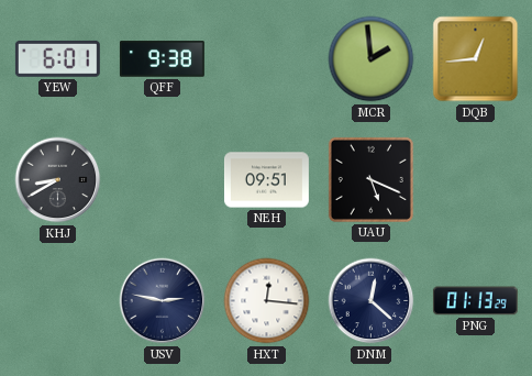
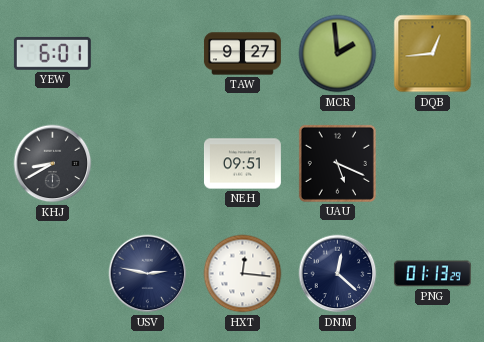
QFF: 9:38 -> none (162, 59)
TAW: none -> 9:27 (242, 54)
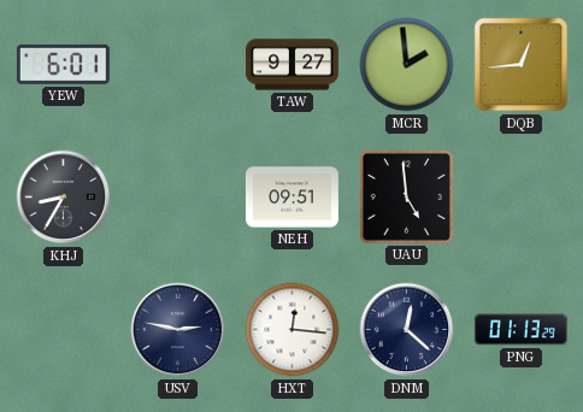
KHJ: 8:40 -> 8:35 (64, 198)
UAU: 5:19 -> 4:59 (406, 196)
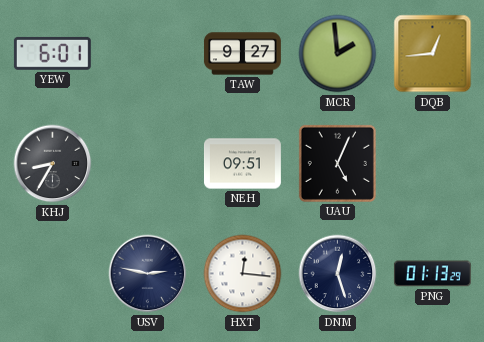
UAU: 4:59 -> 5:04 (337, 163)
DNM: 12:22 -> 12:27 (338, 274)
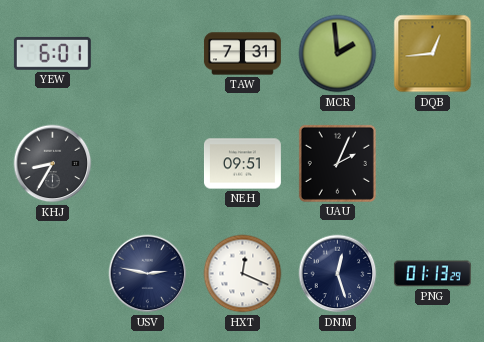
TAW: 9:27 -> 7:31 (242, 54)
UAU: 5:04 -> 2:04 (337, 163)
HXT: 12:16 -> 12:19 (243, 274)
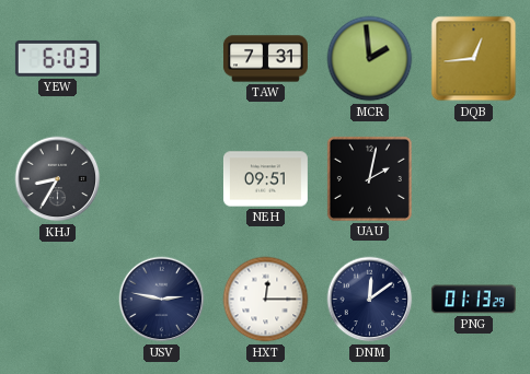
YEW: 6:01 -> 6:03 (57, 58)
UAU: 2:04 -> 2:02 (369, 178)
HXT: 12:19 -> 12:15 (266, 300)
DNM: 12:27 -> 12:09 (370, 300)
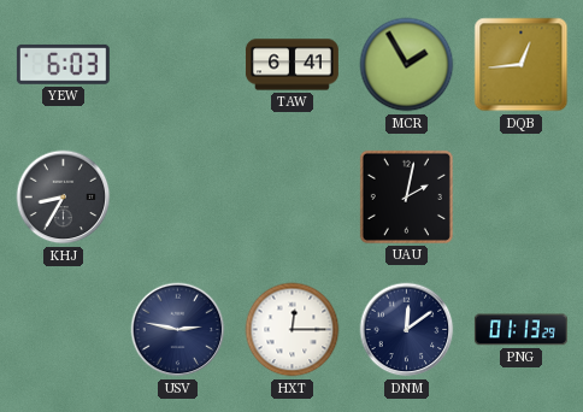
TAW: 7:31 -> 6:41 (291, 65)
MCR: 1:59 -> 1:55 (407, 65)
NEH: 09:51 -> none (265, 179)
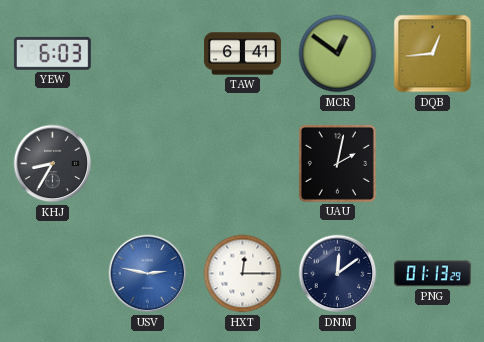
MCR: 1:55 -> 12:51 (338, 54)
USV dial: navy -> blue (148, 274)
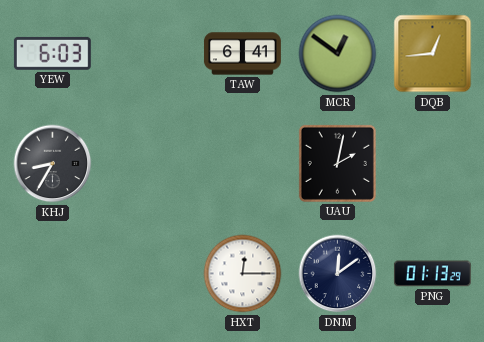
USV: 2:47 -> none (148, 274)
